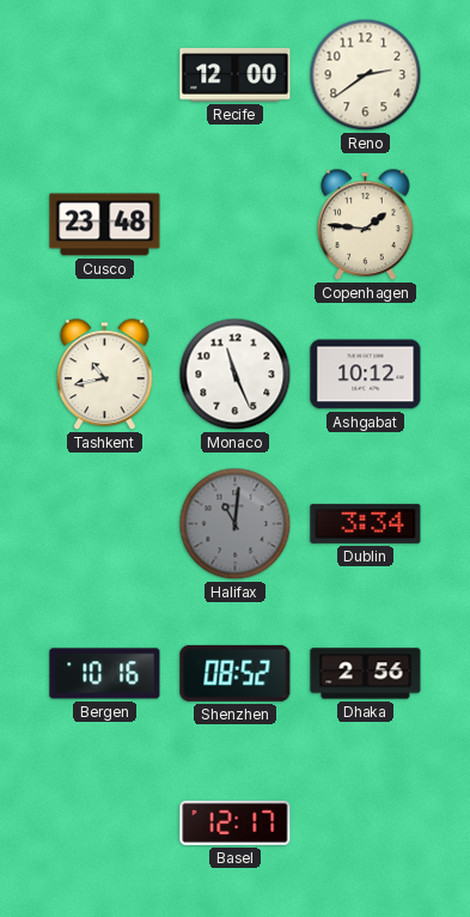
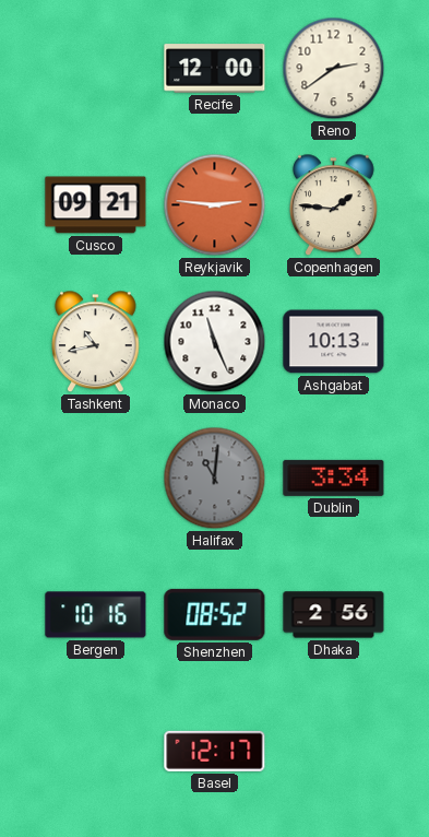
Cusco: 23:48 -> 09:21 (96, 205)
Reykjavik: none -> 2:46 (215, 205)
Ashgabat: 10:12 -> 10:13 (334, 342)
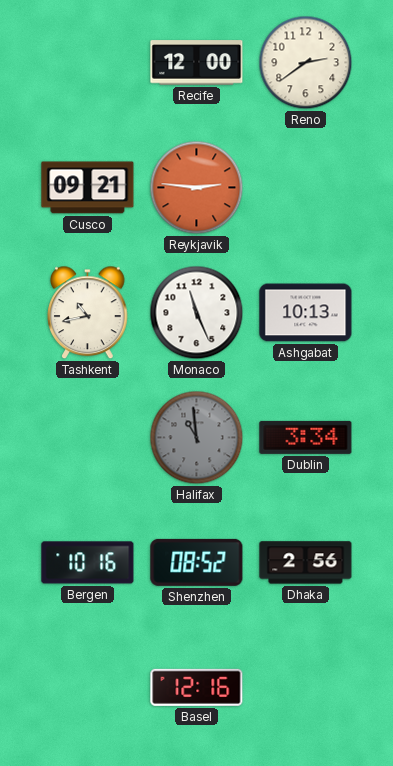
Copenhagen: 1:46 -> none (334, 205)
Halifax: 11:01 -> 10:59 (197, 438)
Basel: 12:17 -> 12:16 (197, 687)
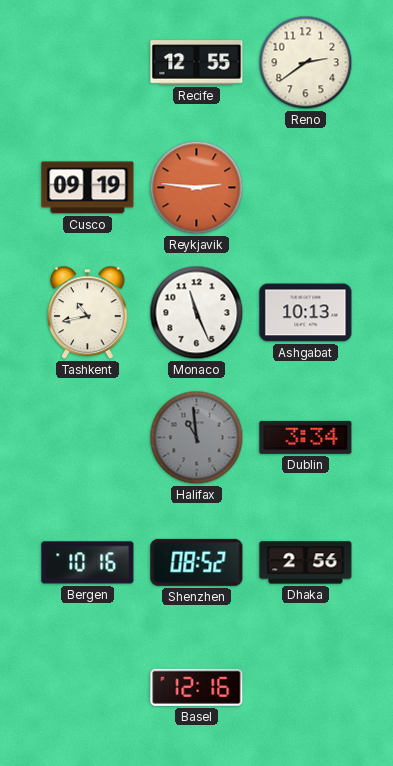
Recife: 12:00 -> 12:55 (197, 63)
Cusco: 09:21 -> 09:19 (88, 188)
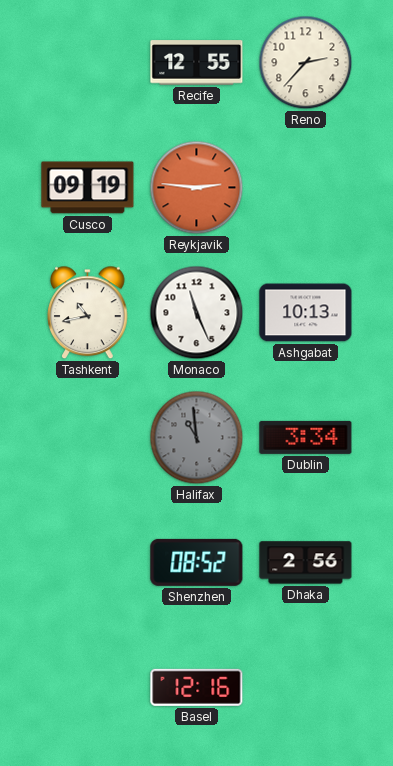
Reno: 2:39 -> 2:37 (306, 63)
Bergen: 10:16 -> none (88, 563)
